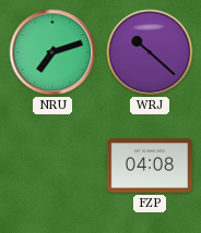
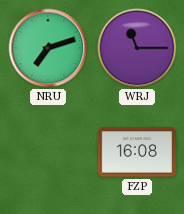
WRJ: 10:22 -> 11:15 (137, 48)
FZP: 04:08 -> 16:08 (137, 152)
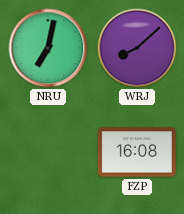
NRU: 7:12 -> 7:02 (48, 48)
WRJ: 11:15 -> 8:08 (137, 48)
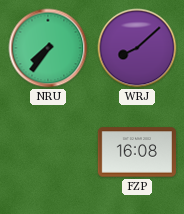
NRU: 7:02 -> 7:36 (48, 48)
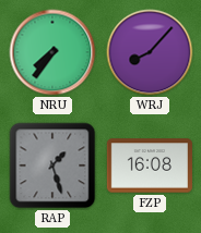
WRJ: 8:08 -> 8:07 (150, 52)
RAP: none -> 1:27 (52, 165)
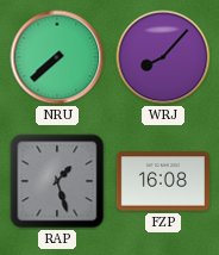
NRU: 7:36 -> 7:38 (57, 57)
